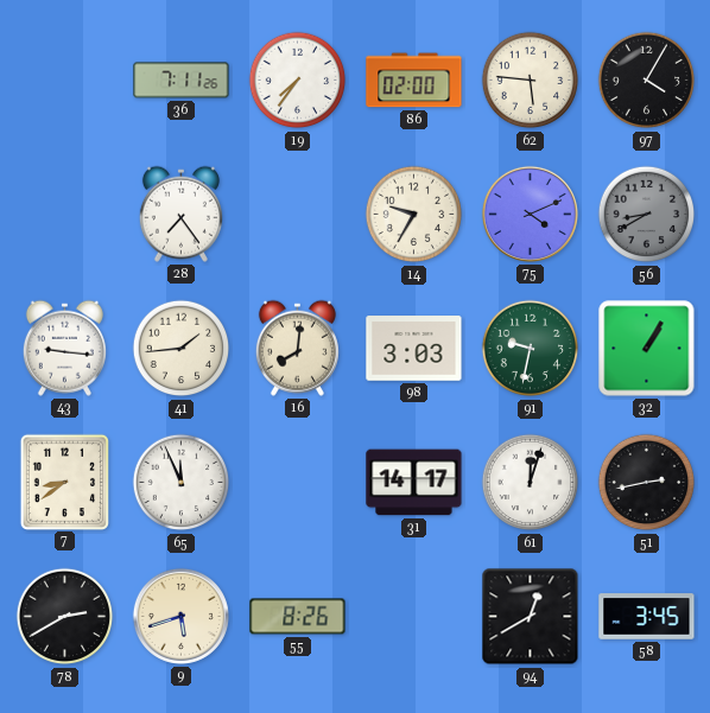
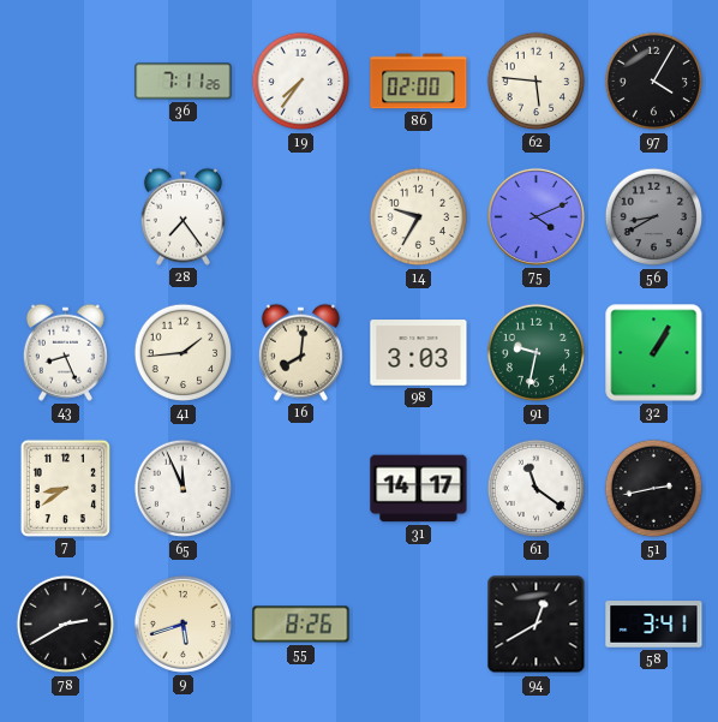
43: 9:16 -> 8:26 (65, 352)
61: 12:03 -> 11:21 (537, 489)
58: 3:45 -> 3:41 (654, 625)
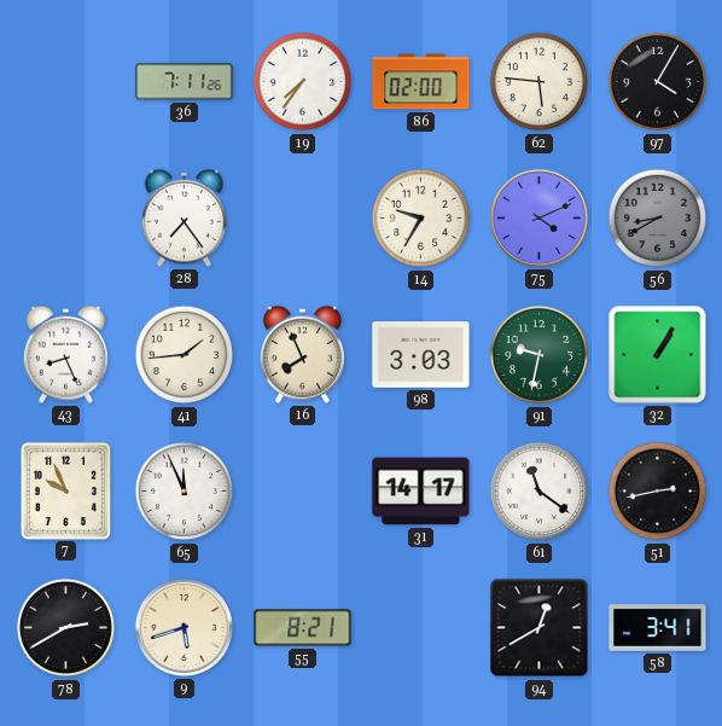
16: 8:01 -> 7:56 (302, 354)
7: 8:39 -> 9:56 (65, 490)
55: 8:26 -> 8:21 (303, 628)
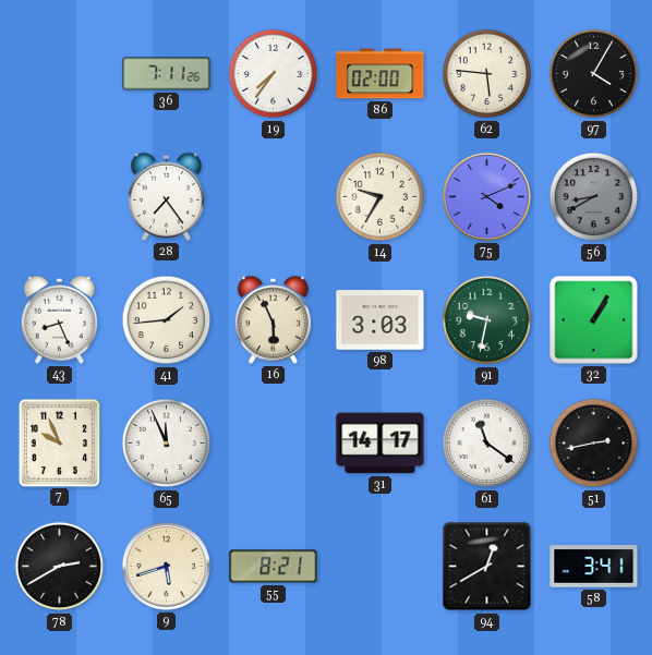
16: 7:56 -> 5:56 (273, 319)
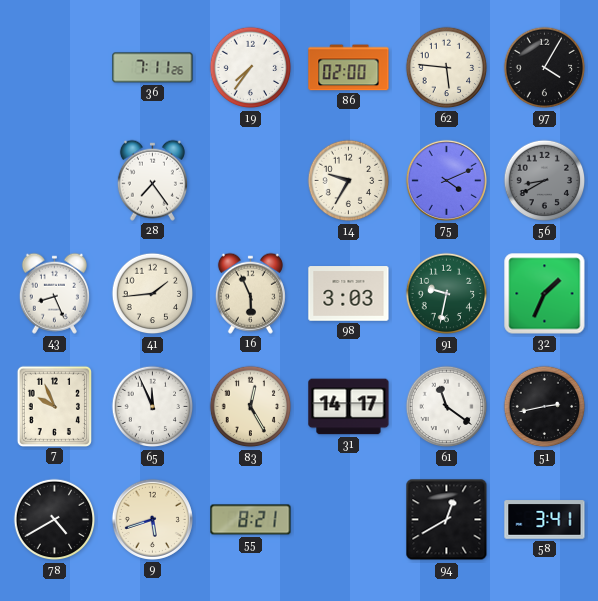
32: 1:05 -> 1:34 (545, 294)
83: none -> 12:25 (251, 407)
78: 2:40 -> 4:40 (55, 520)
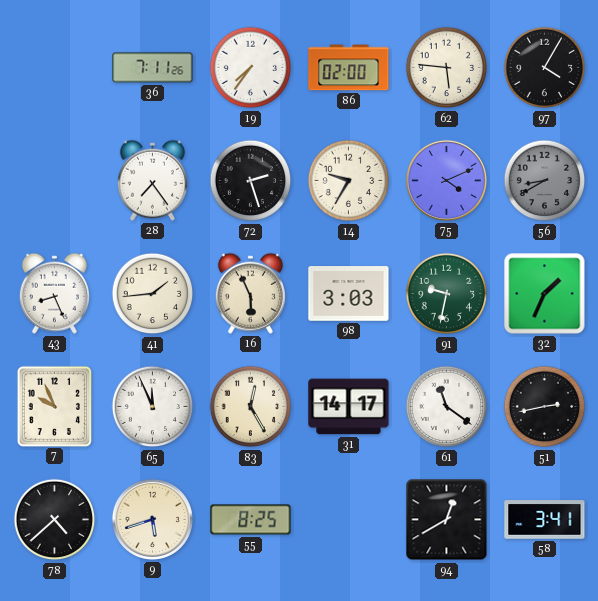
72: none -> 2:27 (251, 181)
78: 4:40 -> 4:38 (55, 520)
55: 8:21 -> 8:25 (251, 520)
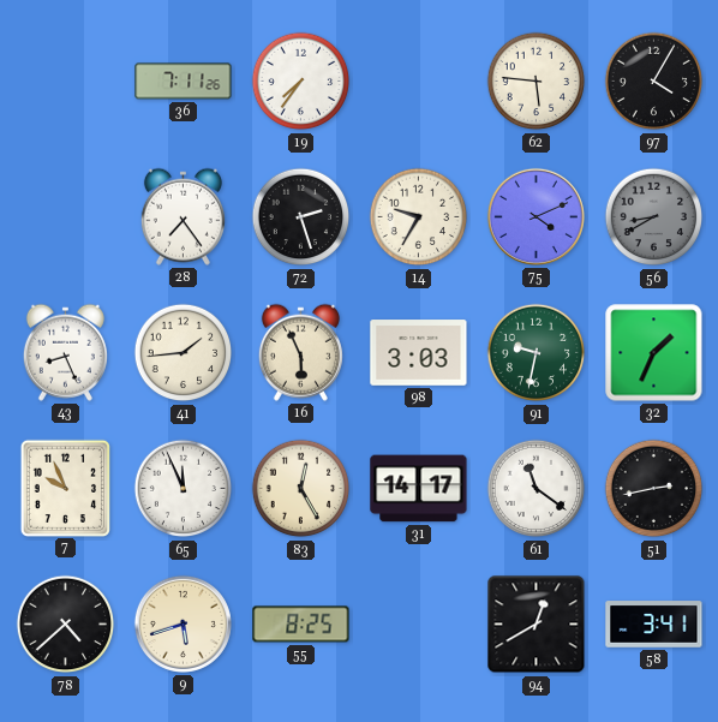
86: 02:00 -> none (349, 68)
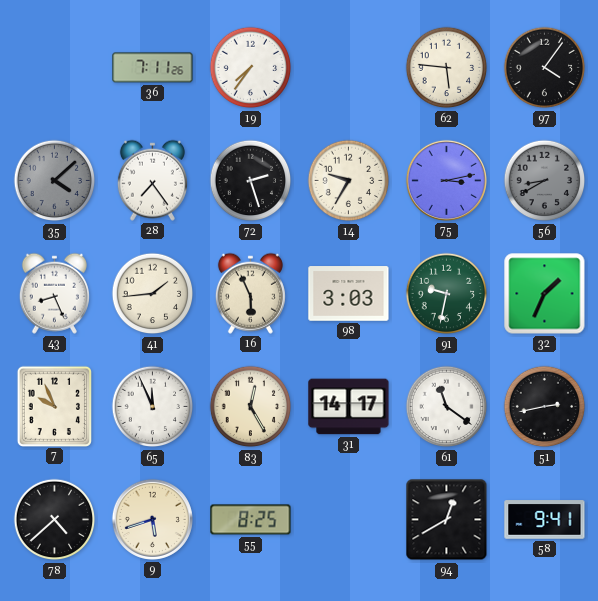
97: 4:05 -> 4:06 (545, 68)
35: none -> 4:08 (55, 181)
75: 4:11 -> 3:13 (446, 180)
58: 3:41 -> 9:41 (545, 520)
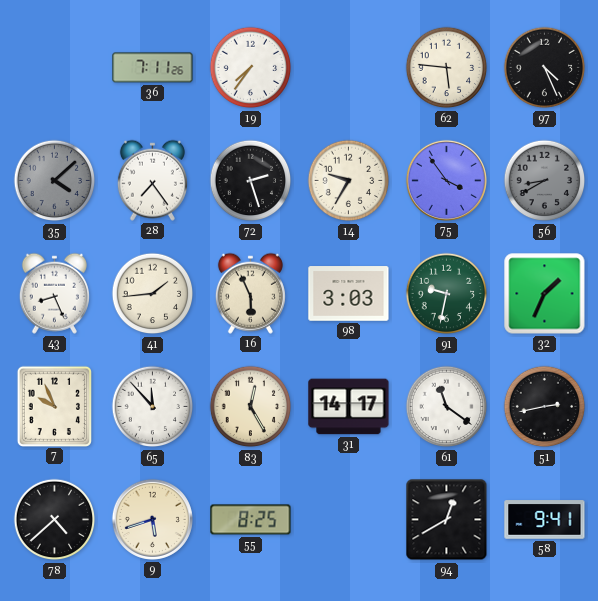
97: 4:06 -> 4:26 (545, 68)
75: 3:13 -> 3:54 (446, 180)
65: 11:56 -> 11:53 (153, 407)
